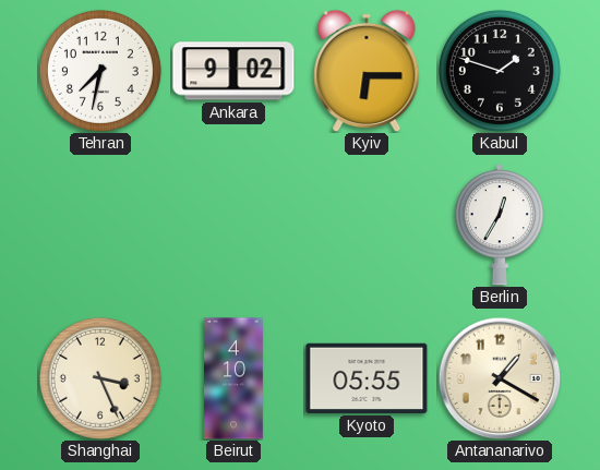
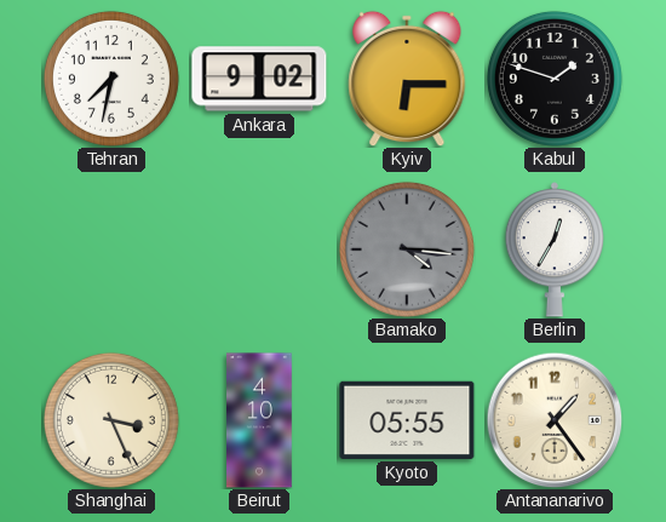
Bamako: none -> 4:16 (407, 249)
Antananarivo: 1:20 -> 1:24 (555, 420)
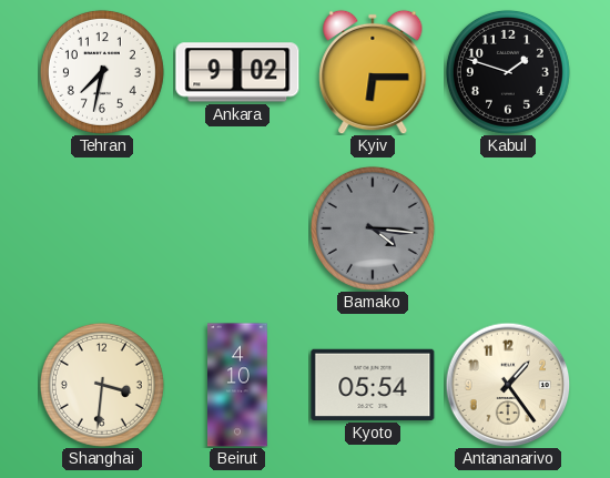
Berlin: 12:35 -> none (553, 249)
Shanghai: 3:26 -> 3:31 (102, 385)
Kyoto: 05:55 -> 05:54 (373, 385)
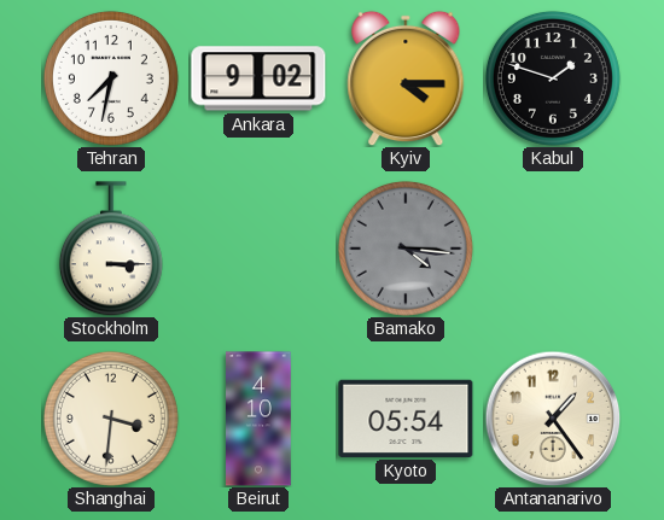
Kyiv: 6:15 -> 4:15 (406, 78)
Stockholm: none -> 3:15 (111, 249)
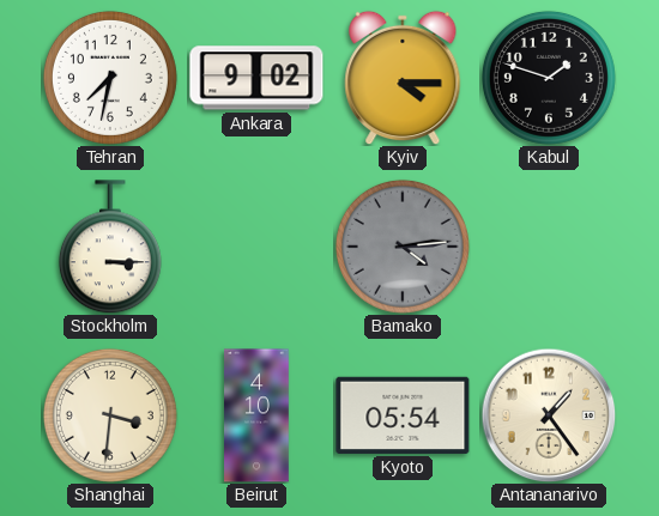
Bamako: 4:16 -> 4:14 (403, 247)
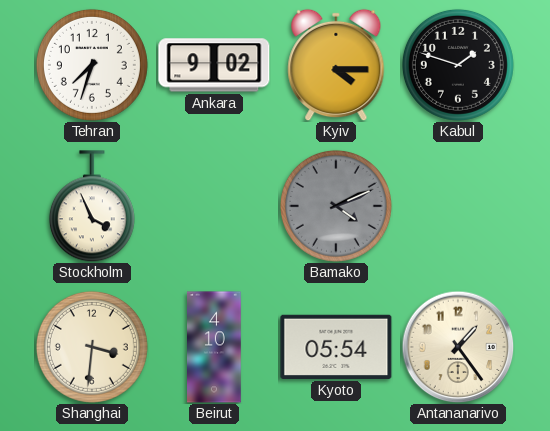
Tehran: 7:32 -> 7:33 (92, 65)
Stockholm: 3:15 -> 3:56 (92, 206)
Bamako: 4:14 -> 4:11 (336, 206)
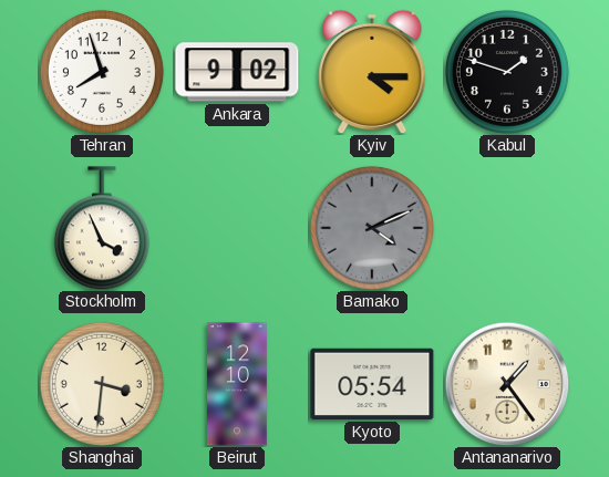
Tehran: 7:33 -> 7:57 (102, 72)
Beirut: 4:10 -> 12:10 (237, 384)
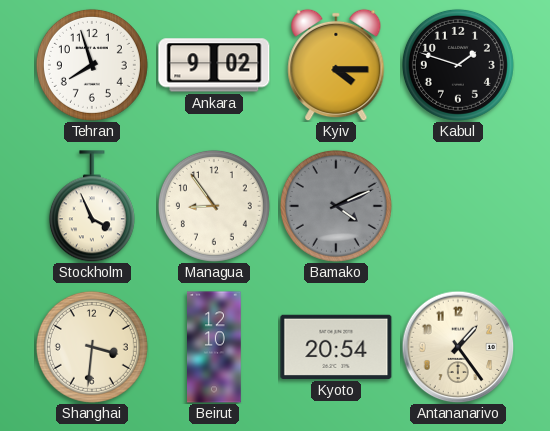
Managua: none -> 8:54 (214, 206)
Kyoto: 05:54 -> 20:54 (336, 347)
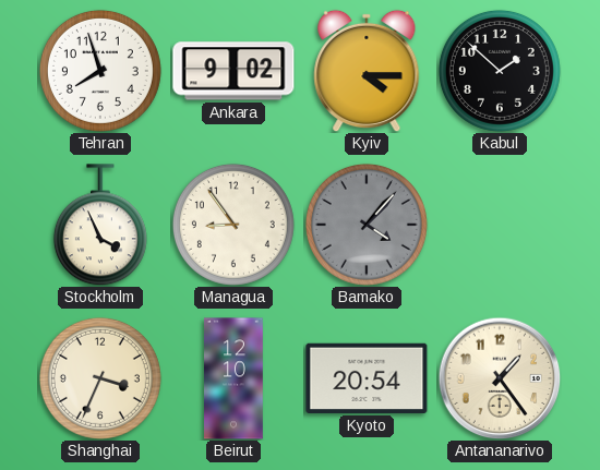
Kabul: 1:48 -> 1:52 (500, 71)
Bamako: 4:11 -> 4:07 (367, 225)
Shanghai: 3:31 -> 3:34 (100, 378)
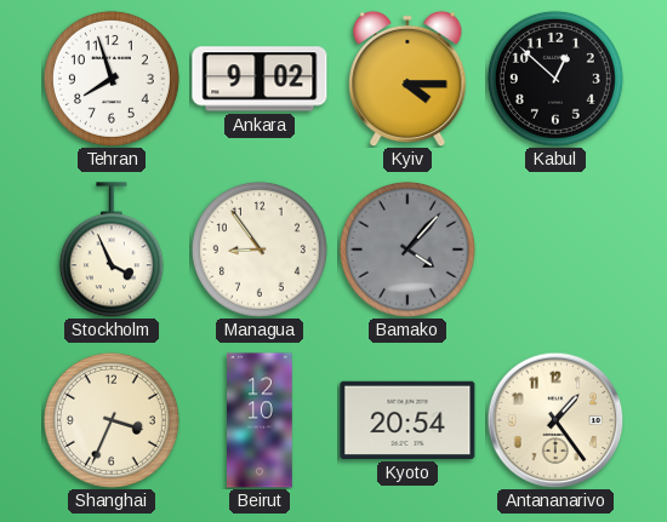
Kabul: 1:52 -> 12:52 (555, 79)
